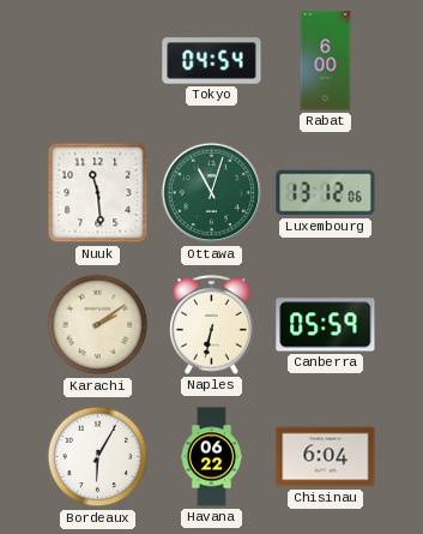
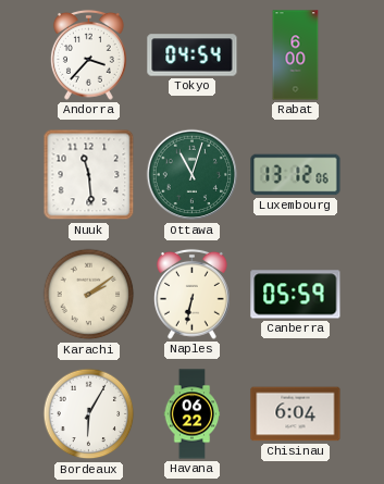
Andorra: none -> 3:37 (88, 54)
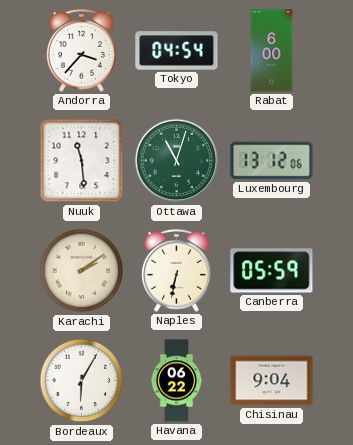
Chisinau: 6:04 -> 9:04 (272, 381)
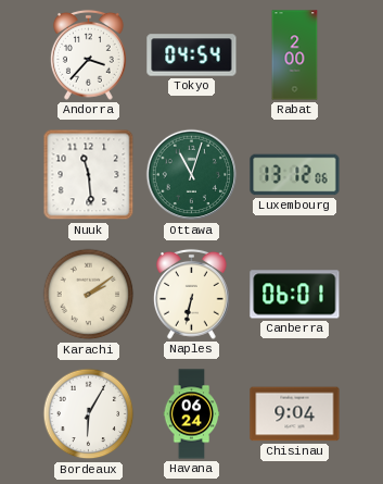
Rabat: 6:00 -> 2:00 (295, 55)
Canberra: 05:59 -> 06:01 (295, 295)
Havana: 06:22 -> 06:24 (192, 414)
